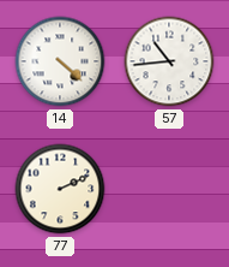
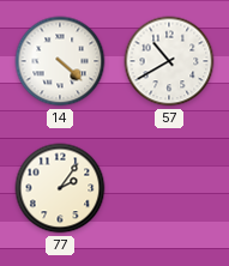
57: 10:44 -> 10:40 (169, 61)
77: 2:11 -> 2:06 (60, 188)
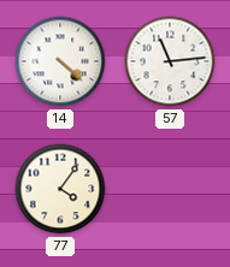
57: 10:40 -> 11:14 (170, 61)
77: 2:06 -> 4:06 (60, 189)
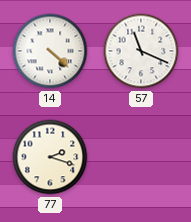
57: 11:14 -> 11:19 (141, 51)
77: 4:06 -> 2:18 (50, 157)
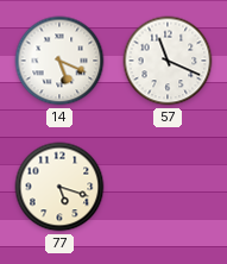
14: 4:22 -> 5:19 (59, 61)
77: 2:18 -> 5:18 (59, 187)
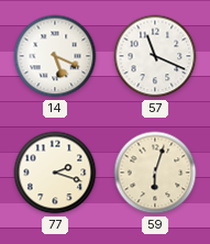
77: 5:18 -> 2:18 (55, 173)
59: none -> 6:03 (155, 173)
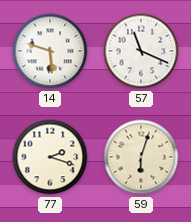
14: 5:19 -> 5:48 (50, 51)
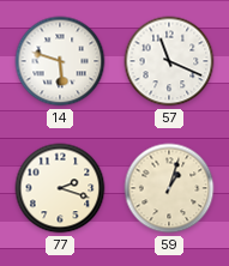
59: 6:03 -> 1:03 (169, 188)
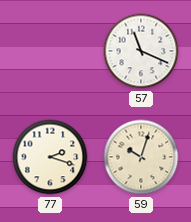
14: 5:48 -> none (60, 61)
59: 1:03 -> 10:03 (141, 157)
